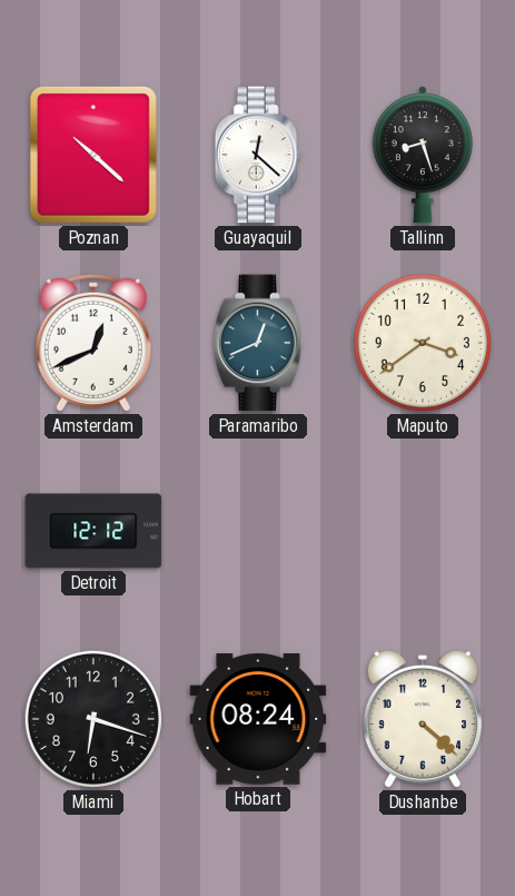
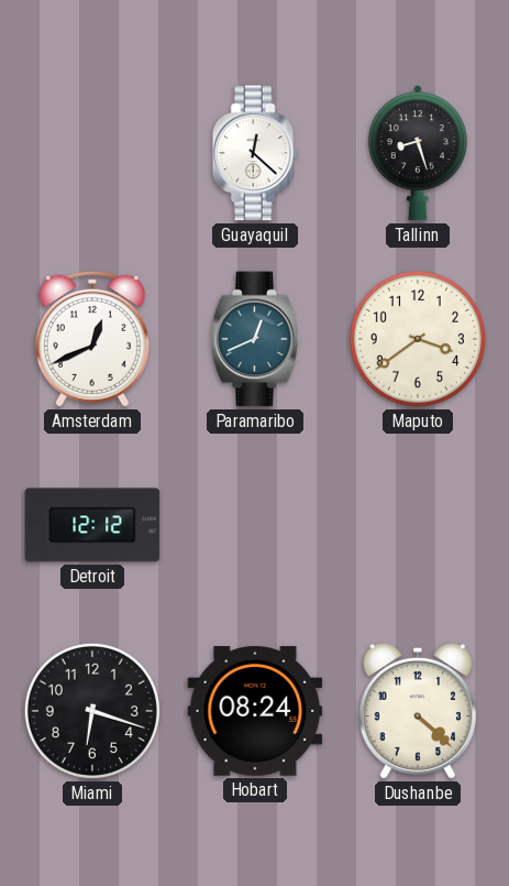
Poznan: 10:22 -> none (93, 155)
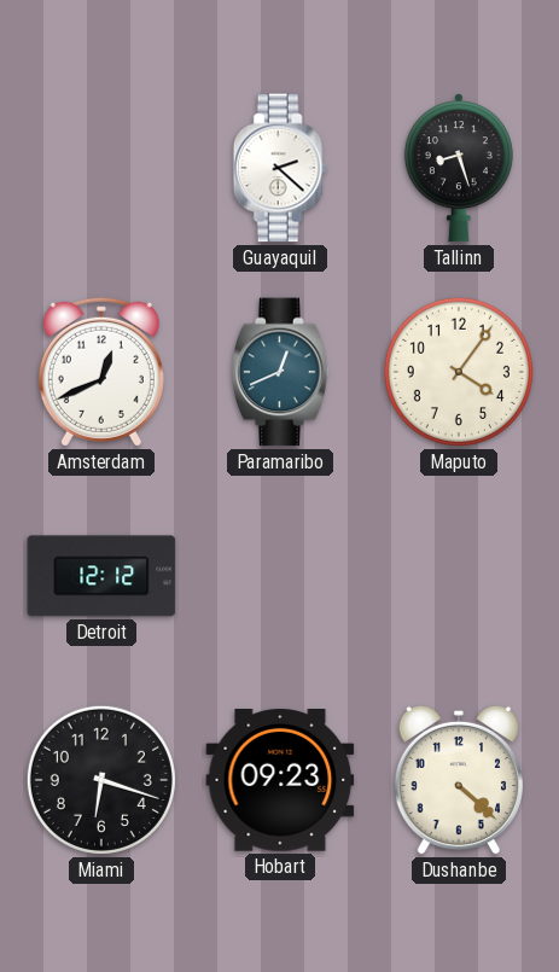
Guayaquil: 12:22 -> 2:22 (280, 168)
Maputo: 3:39 -> 4:06 (459, 372)
Hobart: 08:24 -> 09:23 (280, 781)
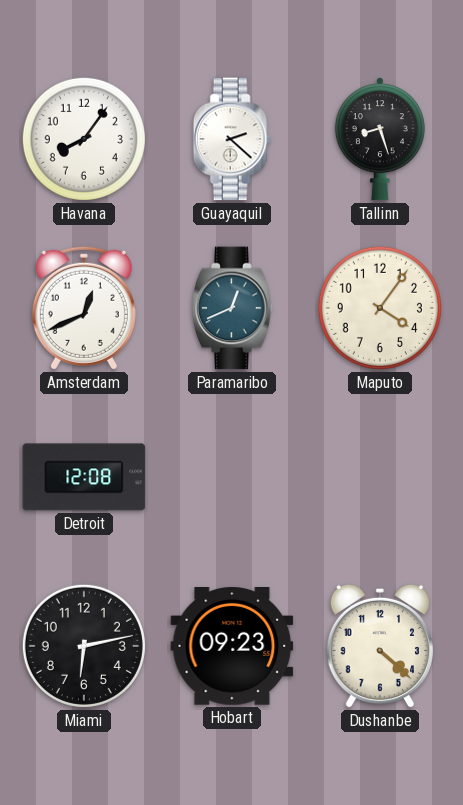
Havana: none -> 8:06 (84, 139)
Detroit: 12:12 -> 12:08 (84, 477)
Miami: 6:18 -> 6:13 (84, 646)
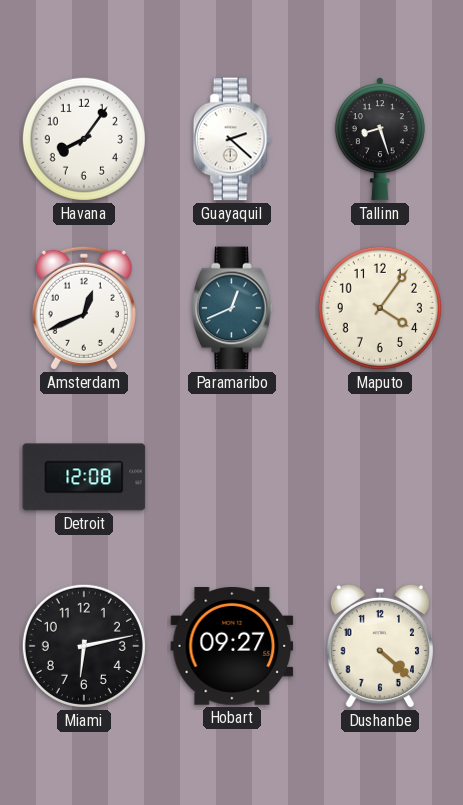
Hobart: 09:23 -> 09:27 (232, 647)
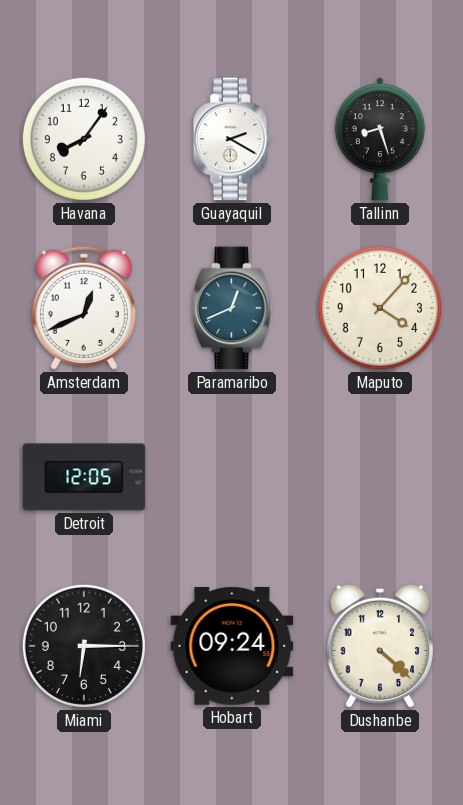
Guayaquil: 2:22 -> 2:20 (232, 139)
Maputo: 4:06 -> 4:07 (380, 308)
Detroit: 12:08 -> 12:05 (84, 477)
Miami: 6:13 -> 6:15 (84, 646)
Hobart: 09:27 -> 09:24 (232, 647)
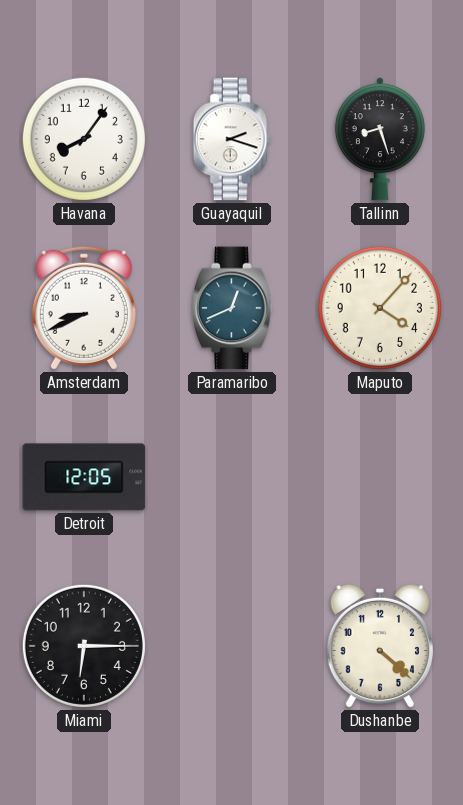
Guayaquil: 2:20 -> 2:18 (232, 139)
Amsterdam: 12:41 -> 8:41 (84, 308)
Hobart: 09:24 -> none (232, 647)
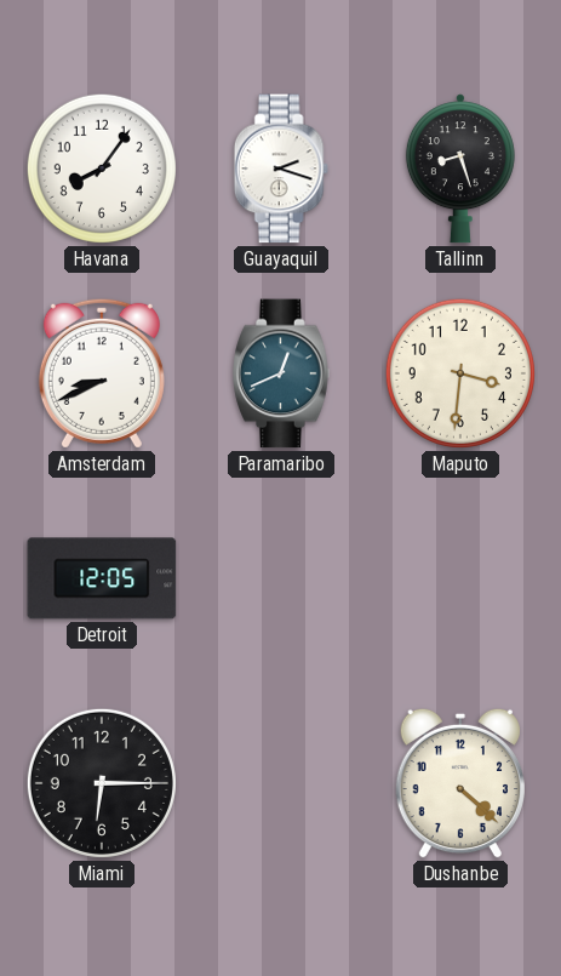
Maputo: 4:07 -> 3:31 (460, 373)
